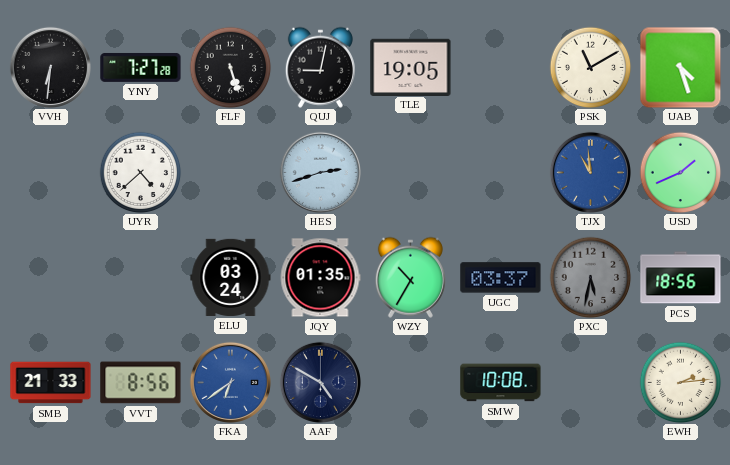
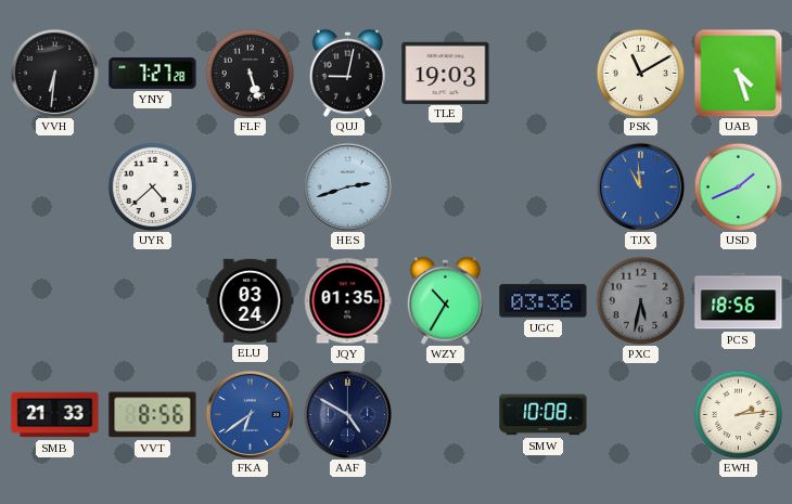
TLE: 19:05 -> 19:03 (446, 73)
UGC: 03:37 -> 03:36 (544, 301)
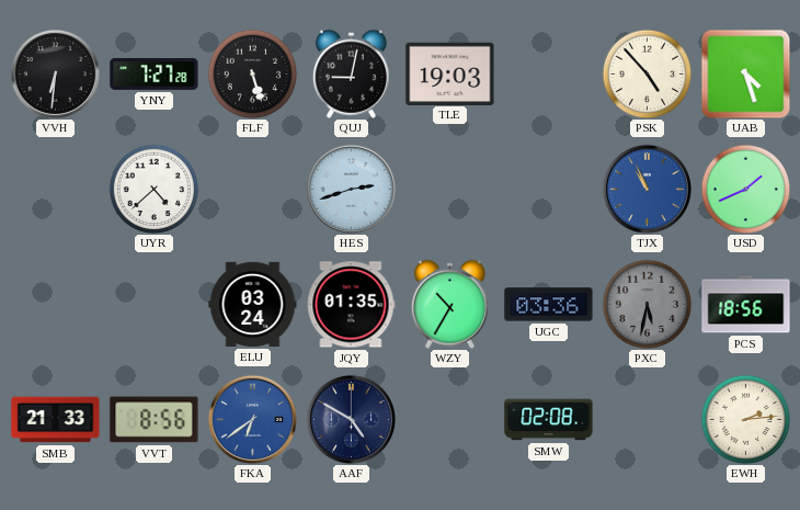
PSK: 11:10 -> 4:53 (647, 73)
TJX: 10:59 -> 10:56 (647, 189)
SMW: 10:08 -> 02:08 (549, 420)
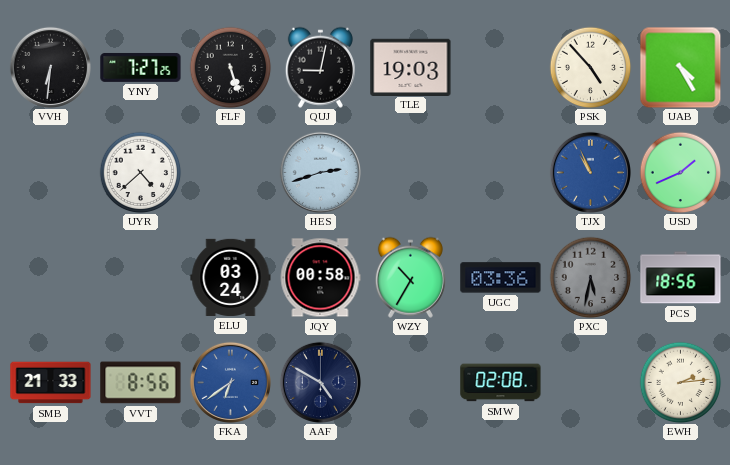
YNY: 7:27:28 -> 7:27:25 (141, 67)
UAB: 4:27 -> 4:25 (680, 67)
JQY: 01:35 -> 00:58 (320, 278)
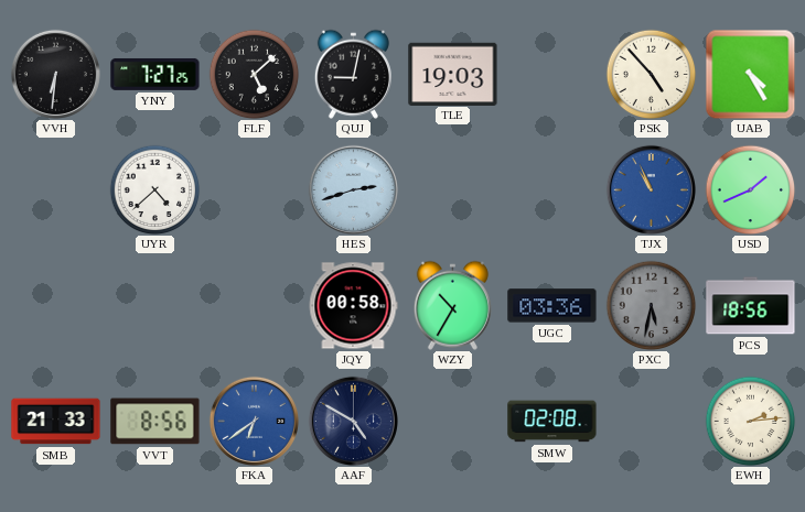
FLF: 5:27 -> 5:08 (254, 74)
ELU: 03:24 -> none (231, 277)
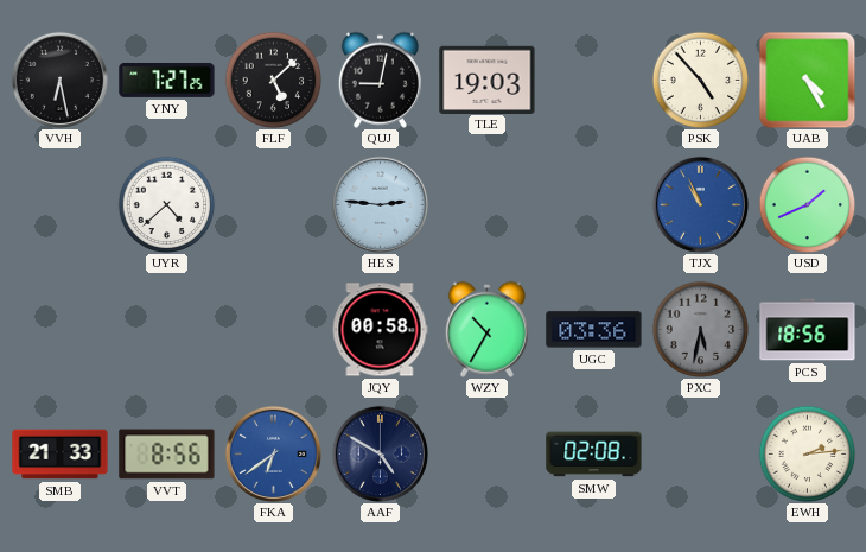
VVH: 6:31 -> 6:28 (59, 80)
HES: 2:42 -> 2:46 (380, 204)
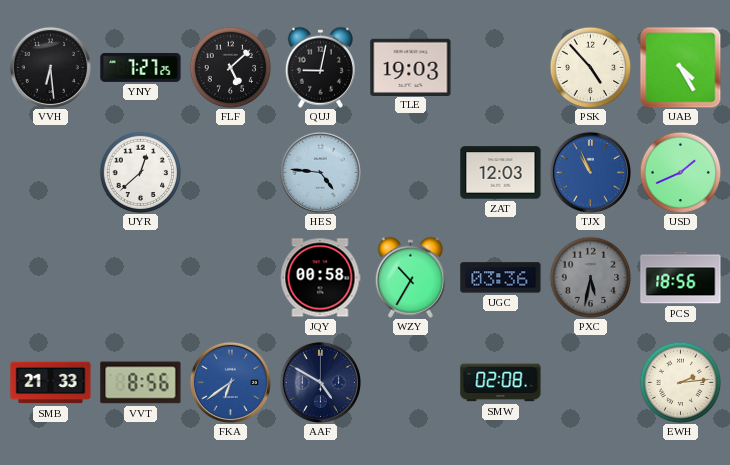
VVH: 6:28 -> 6:29 (50, 67)
UYR: 4:38 -> 12:38 (140, 172)
HES: 2:46 -> 4:46 (320, 172)
ZAT: none -> 12:03 (501, 173)
